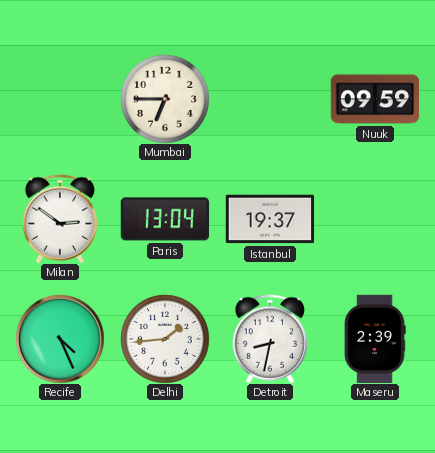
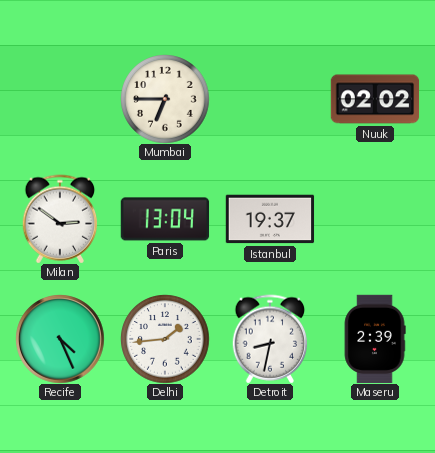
Nuuk: 09:59 -> 02:02 (375, 99)
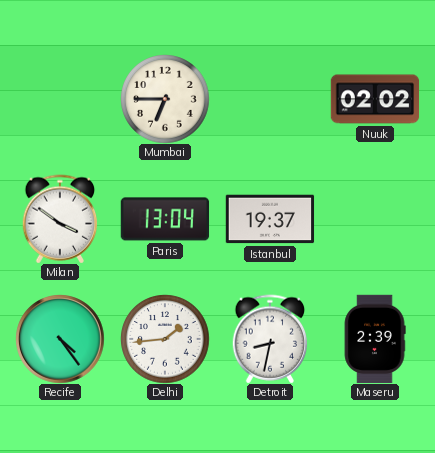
Milan: 2:51 -> 3:51 (60, 219)
Recife: 4:26 -> 4:24 (60, 339)
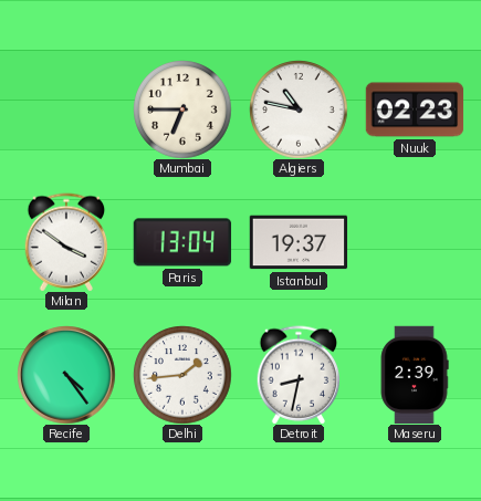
Algiers: none -> 10:47 (299, 109)
Nuuk: 02:02 -> 02:23 (415, 109)
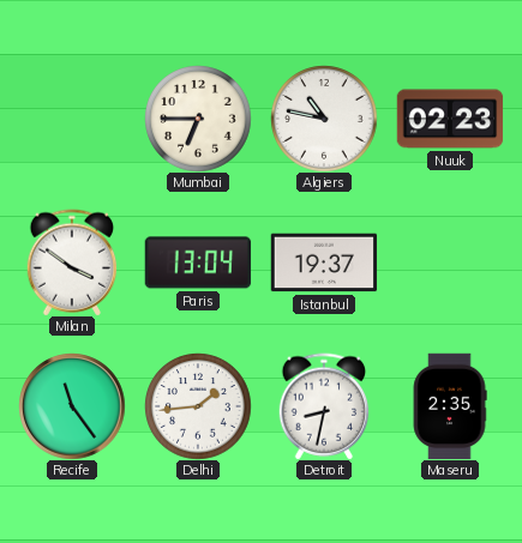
Recife: 4:24 -> 11:24 (72, 406)
Maseru: 2:39 -> 2:35 (450, 406)
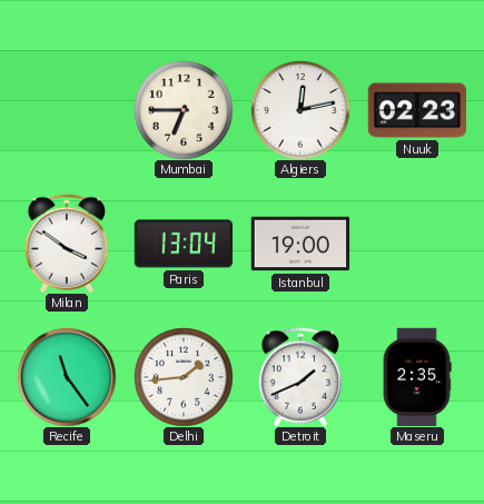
Algiers: 10:47 -> 12:13 (300, 110)
Istanbul: 19:37 -> 19:00 (300, 244)
Detroit: 8:32 -> 1:41 (300, 377)
